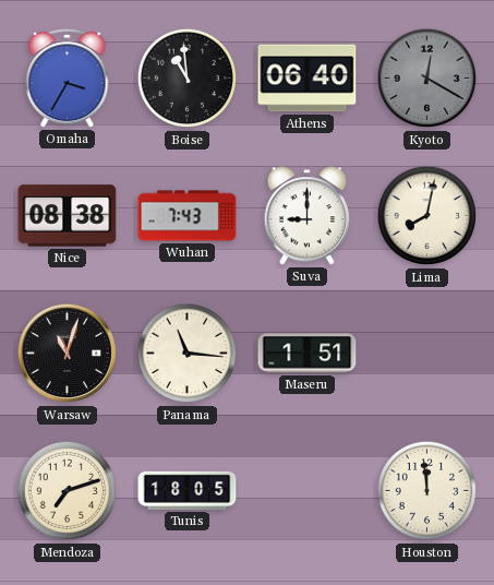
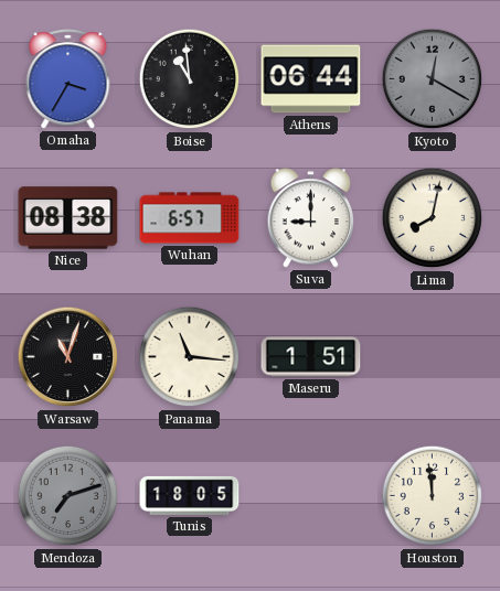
Athens: 06:40 -> 06:44 (311, 79)
Wuhan: 7:43 -> 6:57 (190, 218)
Mendoza dial: cream -> grey (68, 496)
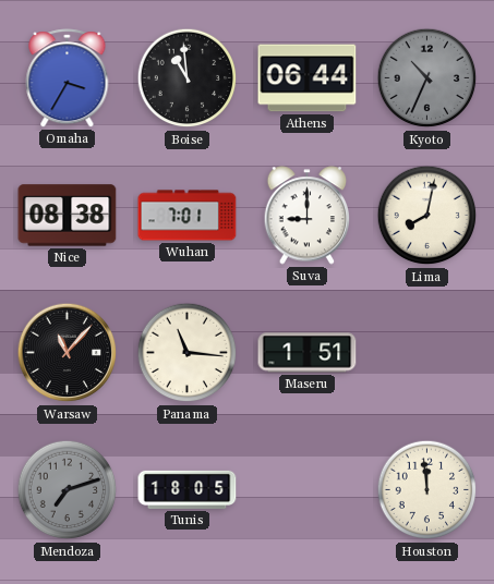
Kyoto: 12:20 -> 10:34 (427, 78)
Wuhan: 6:57 -> 7:01 (188, 216)
Warsaw: 11:03 -> 11:07 (68, 353)
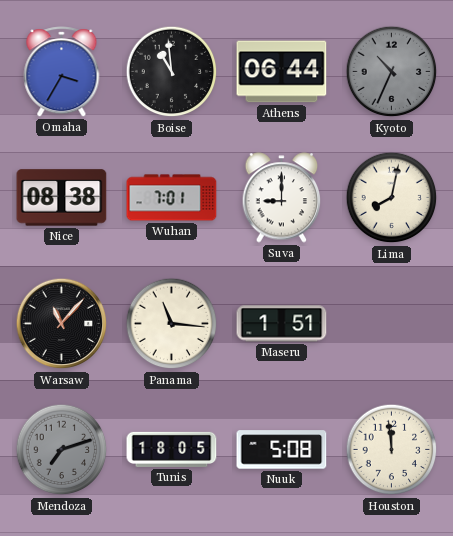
Nuuk: none -> 5:08 (282, 450)
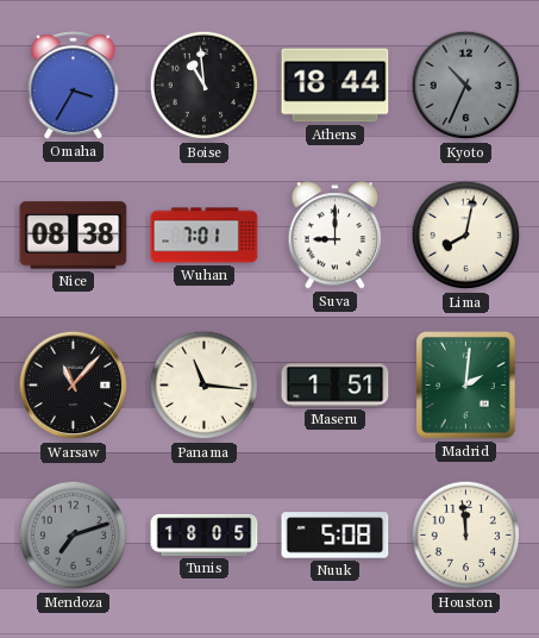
Athens: 06:44 -> 18:44 (336, 86)
Madrid: none -> 2:01 (466, 386)
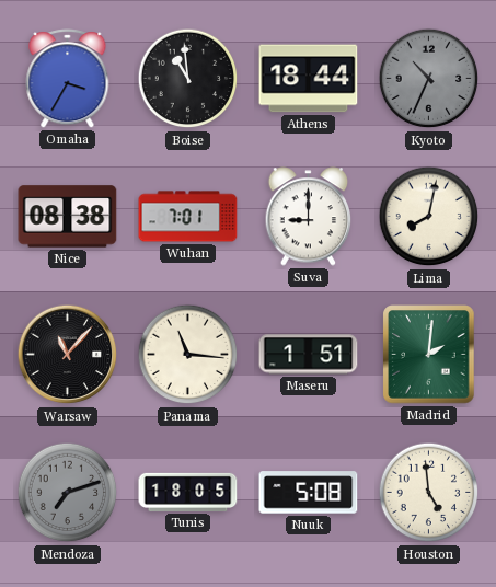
Houston: 11:59 -> 4:59 (429, 493)
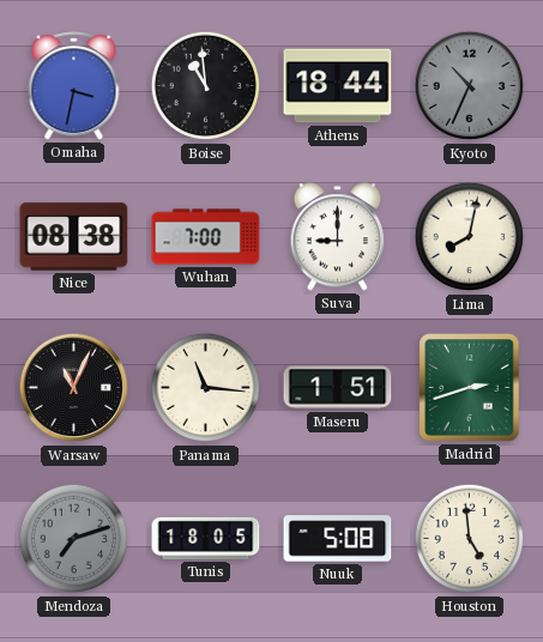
Omaha: 3:35 -> 3:32 (74, 86)
Wuhan: 7:01 -> 7:00 (206, 237)
Warsaw: 11:07 -> 11:04 (74, 388)
Madrid: 2:01 -> 2:42 (470, 388)
